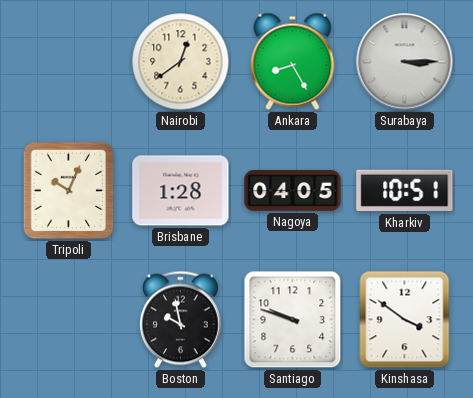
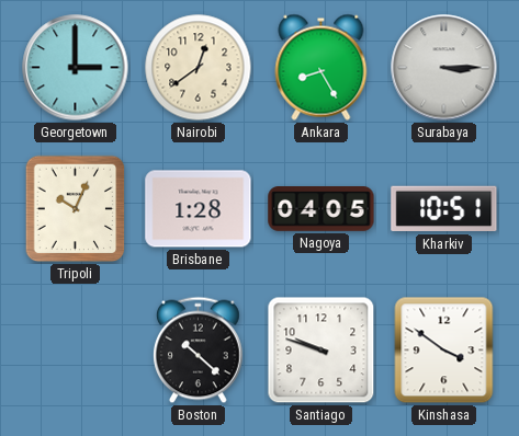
Georgetown: none -> 3:00 (76, 68)
Boston: 9:58 -> 10:22 (199, 351)
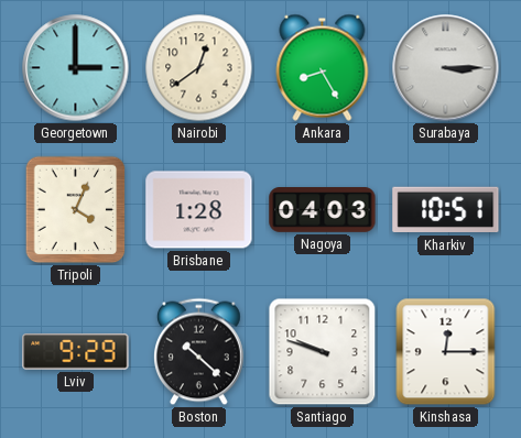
Tripoli: 10:04 -> 4:04 (76, 210)
Nagoya: 04:05 -> 04:03 (323, 210)
Lviv: none -> 9:29 (76, 352)
Kinshasa: 3:51 -> 12:15 (446, 352)
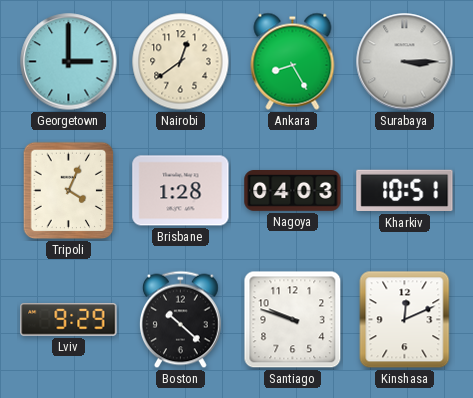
Kinshasa: 12:15 -> 12:11 (405, 320)
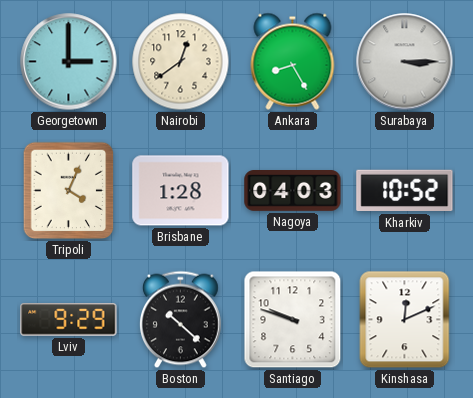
Kharkiv: 10:51 -> 10:52 (405, 191)
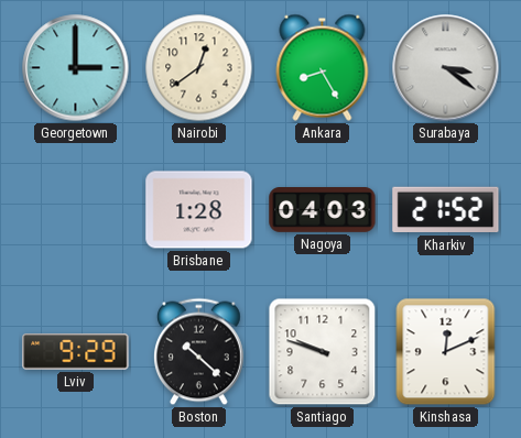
Surabaya: 3:15 -> 3:21 (446, 68)
Tripoli: 4:04 -> none (69, 191)
Kharkiv: 10:52 -> 21:52 (446, 210)
